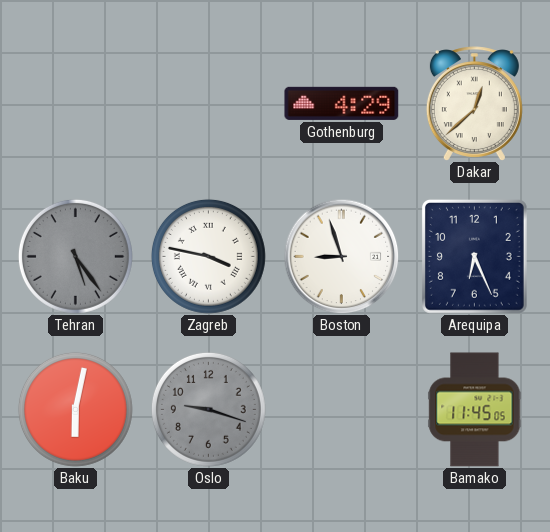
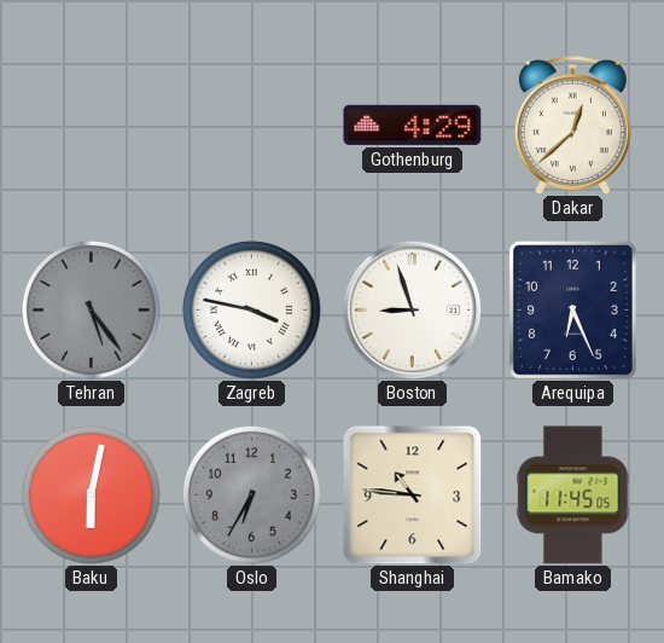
Oslo: 9:18 -> 6:35 (251, 494)
Shanghai: none -> 10:46 (413, 496)
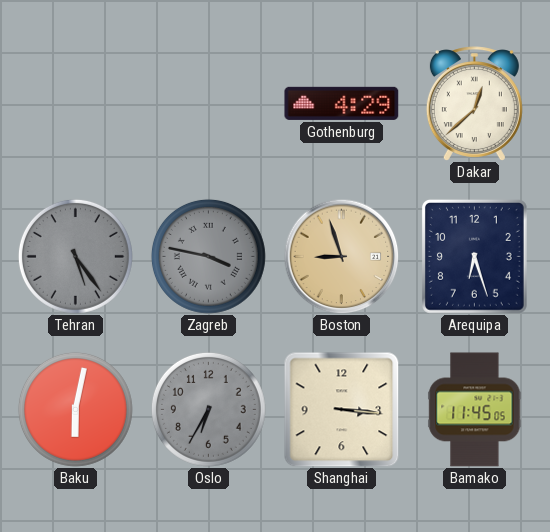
Zagreb dial: white -> grey (208, 256)
Boston dial: white -> champagne (341, 256)
Arequipa: 6:26 -> 6:27 (474, 256)
Shanghai: 10:46 -> 3:16 (342, 410)
